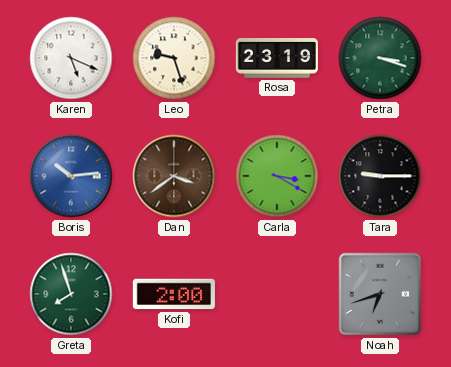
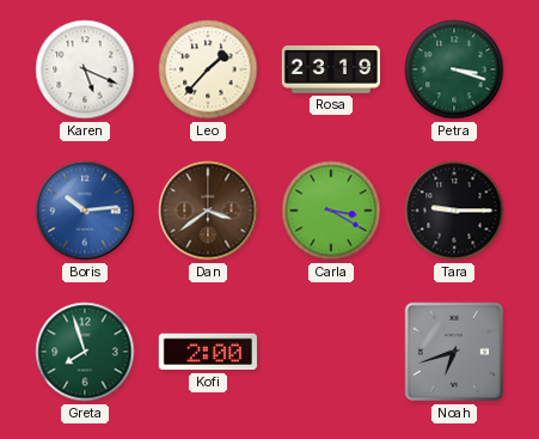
Leo: 9:27 -> 1:37 (208, 69)
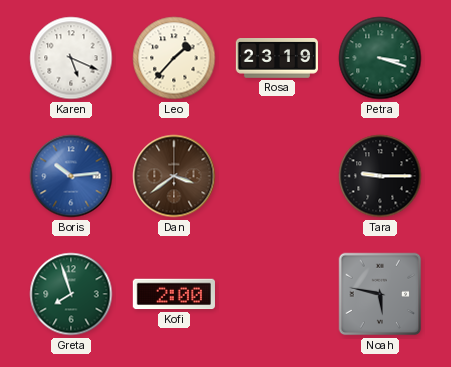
Carla: 3:20 -> none (331, 211)
Noah: 6:42 -> 5:47 (380, 294)
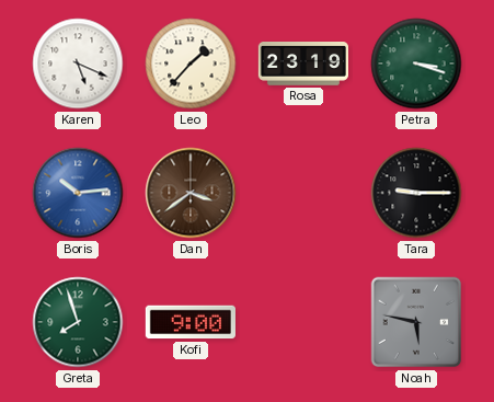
Kofi: 2:00 -> 9:00 (191, 322)
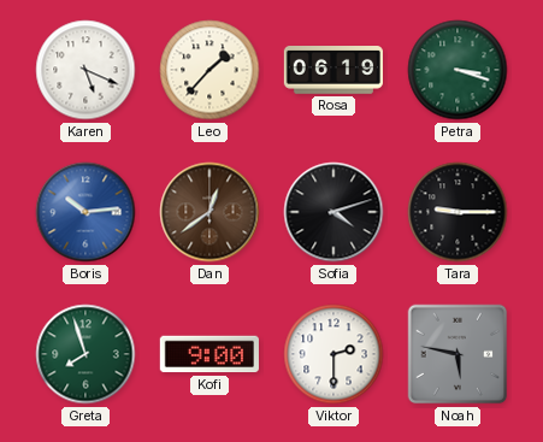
Rosa: 23:19 -> 06:19 (332, 71)
Dan: 3:39 -> 12:39 (209, 212)
Sofia: none -> 4:12 (334, 212)
Viktor: none -> 2:30 (334, 354)
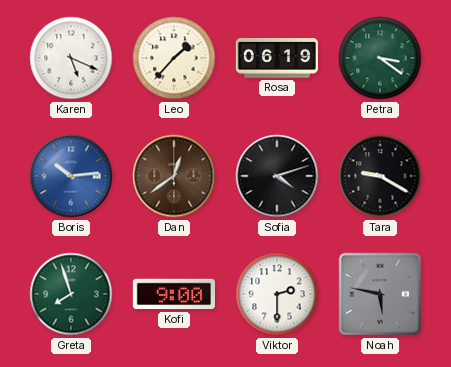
Petra: 3:18 -> 3:21 (380, 58)
Tara: 9:15 -> 9:20 (380, 176)
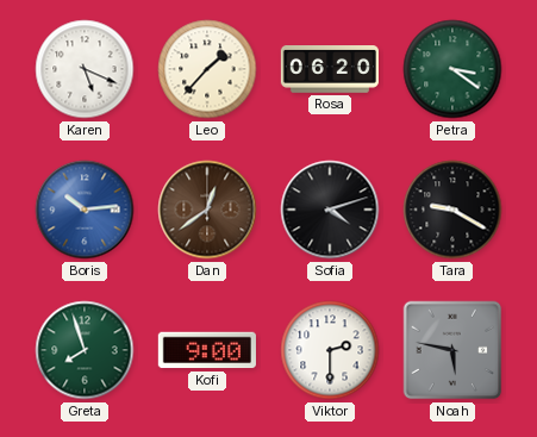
Rosa: 06:19 -> 06:20 (329, 70)
